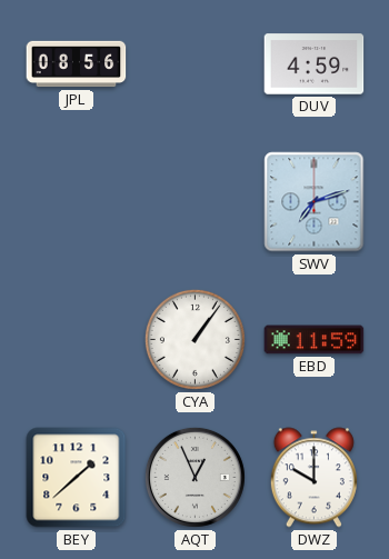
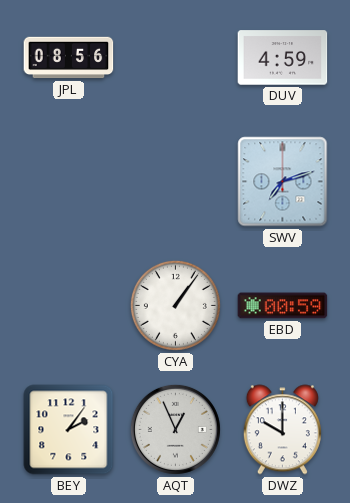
EBD: 11:59 -> 00:59 (283, 306)
BEY: 1:38 -> 2:06 (69, 430)
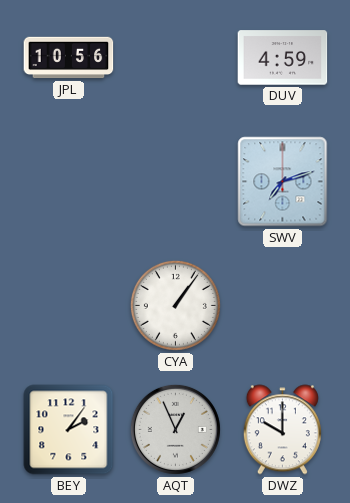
JPL: 08:56 -> 10:56 (69, 58)
EBD: 00:59 -> none (283, 306)
